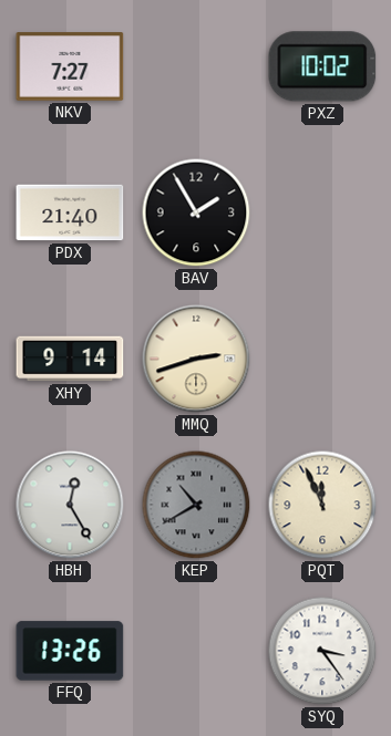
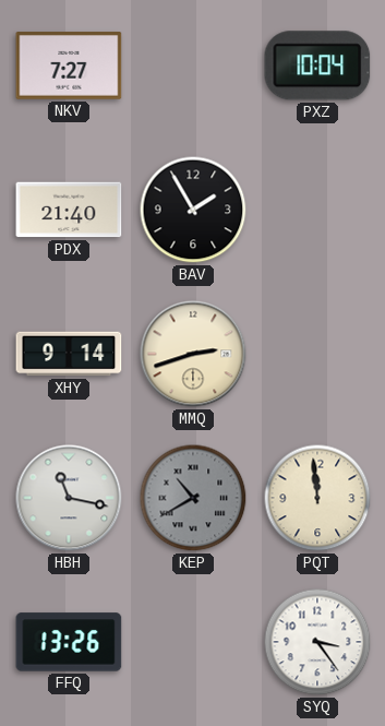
PXZ: 10:02 -> 10:04 (317, 66)
HBH: 12:25 -> 11:17 (69, 498)
PQT: 11:56 -> 11:59 (317, 498)
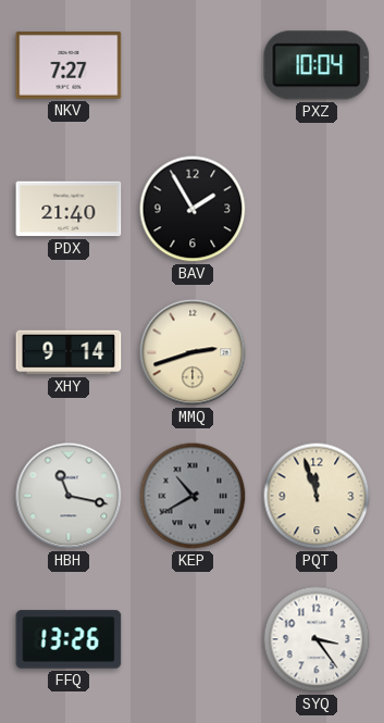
PQT: 11:59 -> 11:57 (317, 496)
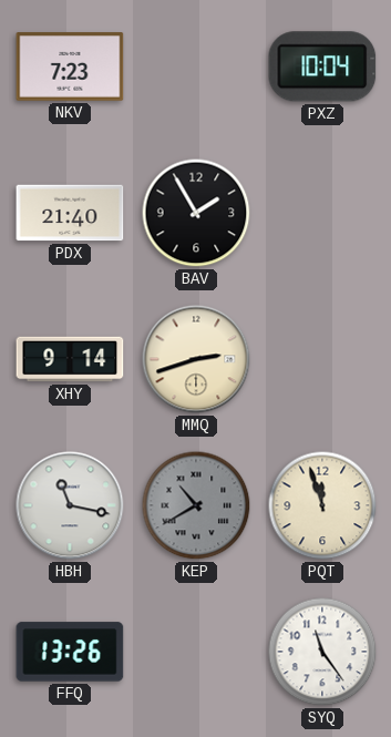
NKV: 7:27 -> 7:23 (70, 66)
SYQ: 3:24 -> 11:24 (322, 652)
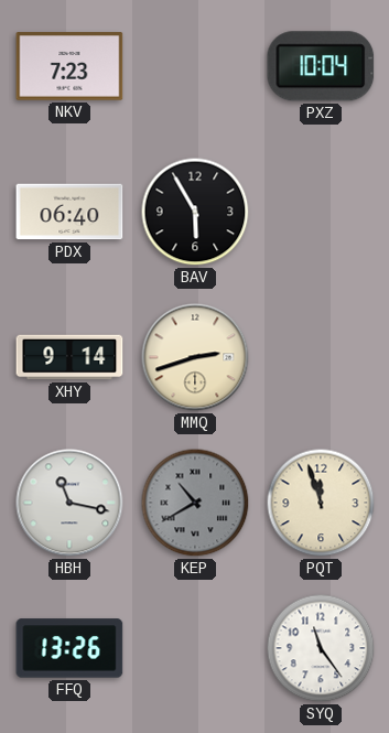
PDX: 21:40 -> 06:40 (69, 212)
BAV: 1:55 -> 5:55 (195, 212)
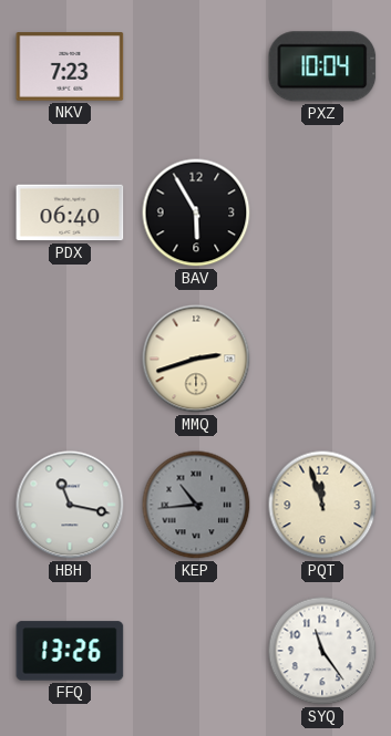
XHY: 9:14 -> none (69, 357)
KEP: 10:40 -> 10:44 (196, 505)
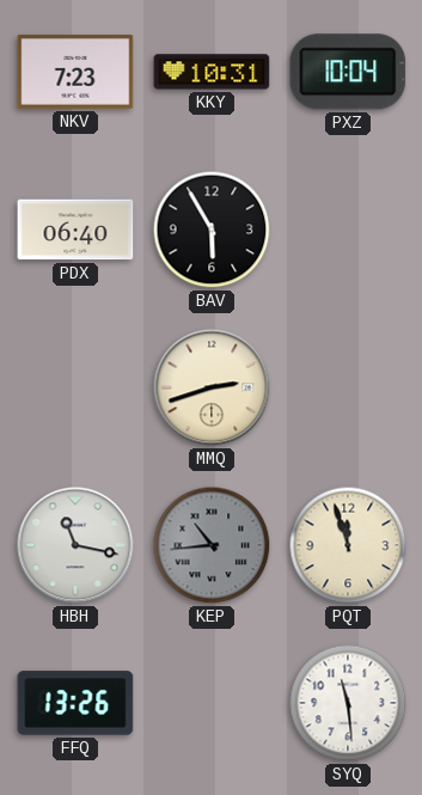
KKY: none -> 10:31 (212, 72)
SYQ: 11:24 -> 11:29 (348, 703)
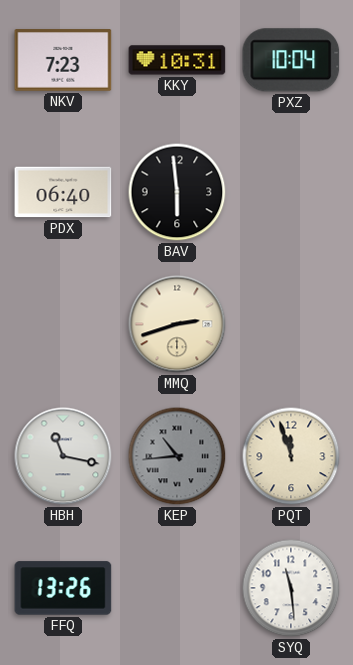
BAV: 5:55 -> 5:59 (177, 192)
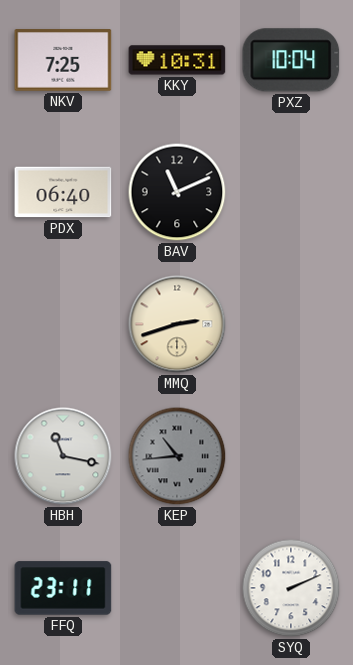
NKV: 7:23 -> 7:25 (63, 60)
BAV: 5:59 -> 11:11 (177, 192)
PQT: 11:57 -> none (291, 456)
FFQ: 13:26 -> 23:11 (63, 588)
SYQ: 11:29 -> 2:11 (291, 588)
